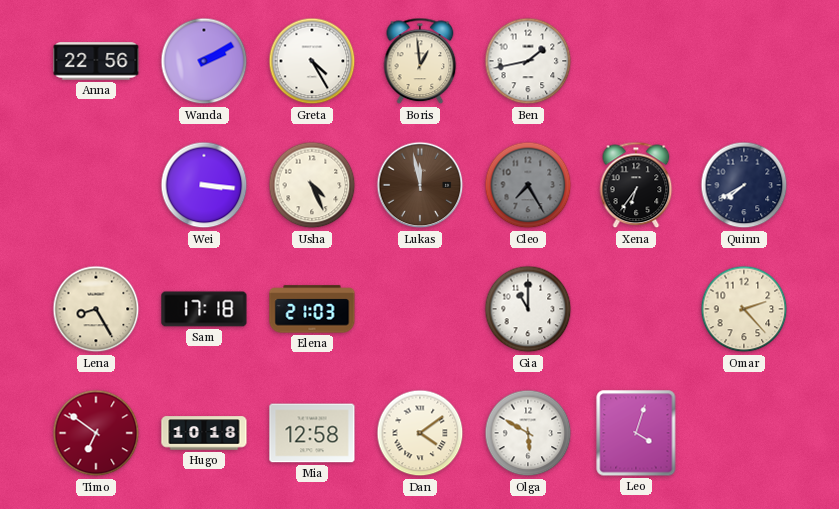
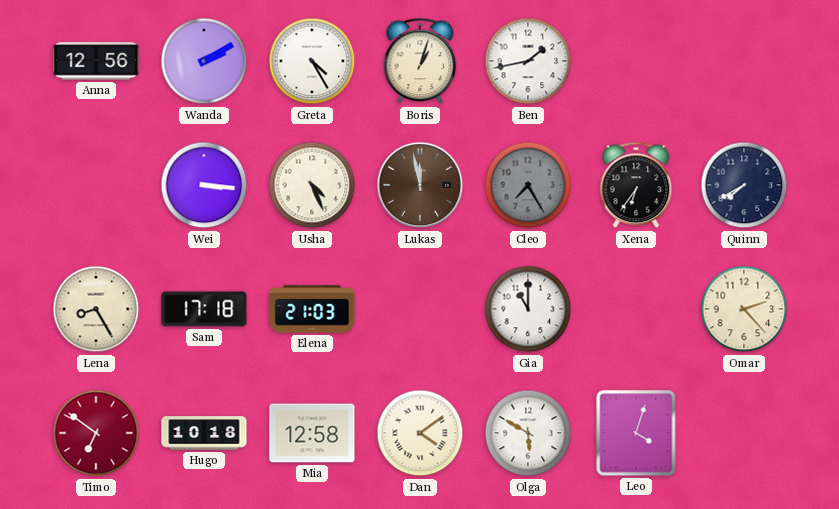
Anna: 22:56 -> 12:56 (96, 61)
Boris: 12:59 -> 1:03 (420, 61)
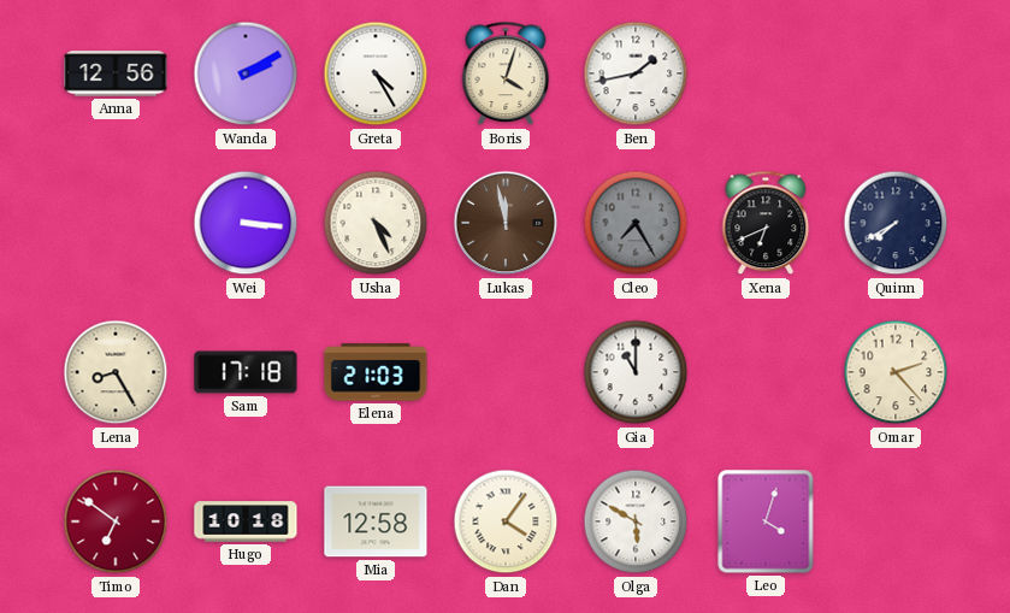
Boris: 1:03 -> 4:03 (506, 73)
Xena: 6:36 -> 6:41 (766, 223)
Dan: 4:09 -> 4:06 (506, 521)
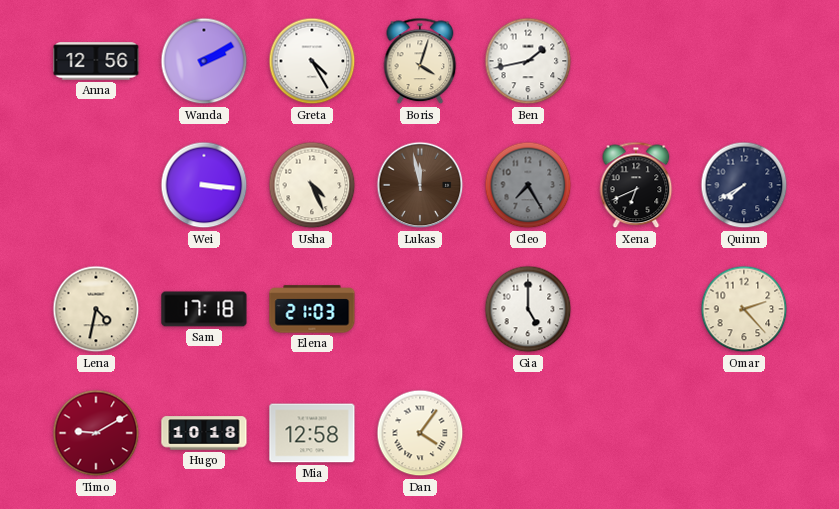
Lena: 8:25 -> 4:32 (96, 309)
Gia: 11:00 -> 5:00 (528, 309)
Timo: 6:51 -> 9:10 (96, 433)
Olga: 5:50 -> none (636, 521)
Leo: 4:03 -> none (766, 521)
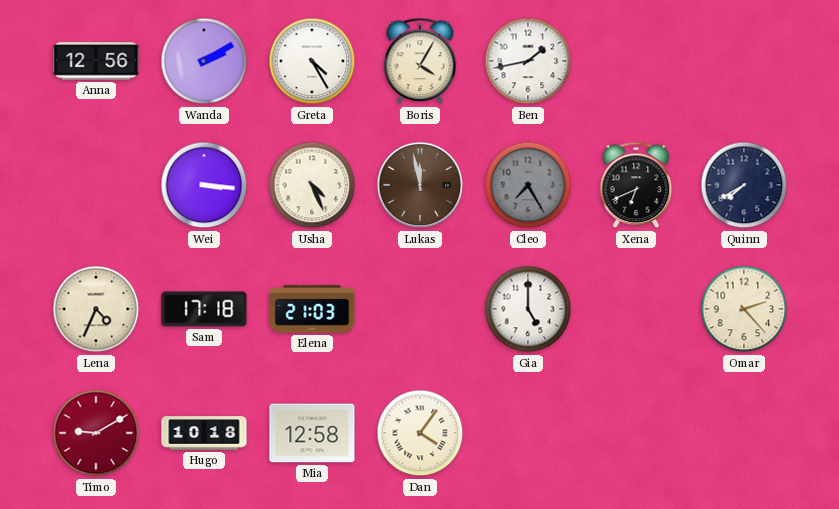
Boris: 4:03 -> 4:05 (420, 61)
Lena: 4:32 -> 4:34 (96, 309)
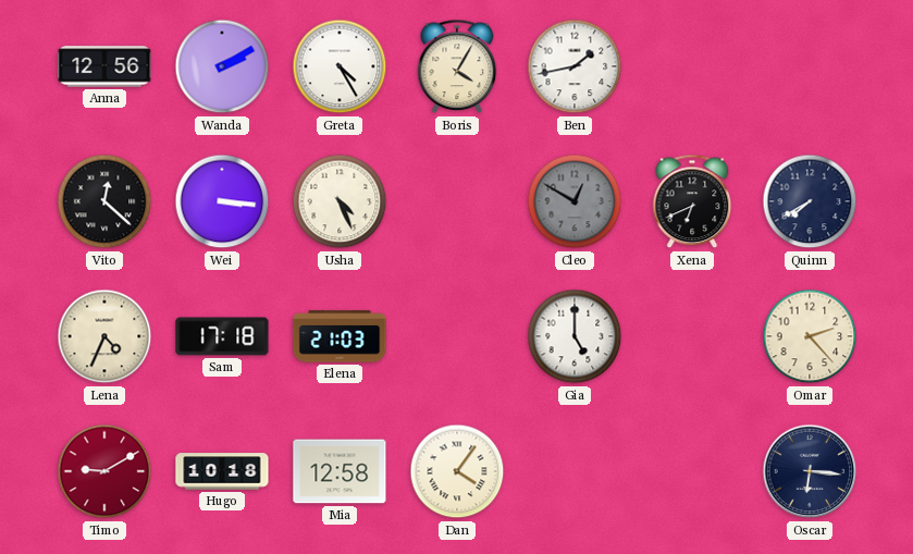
Vito: none -> 12:22 (104, 201)
Lukas: 11:58 -> none (420, 185)
Cleo: 7:25 -> 12:50 (575, 201)
Oscar: none -> 6:16 (810, 471)
